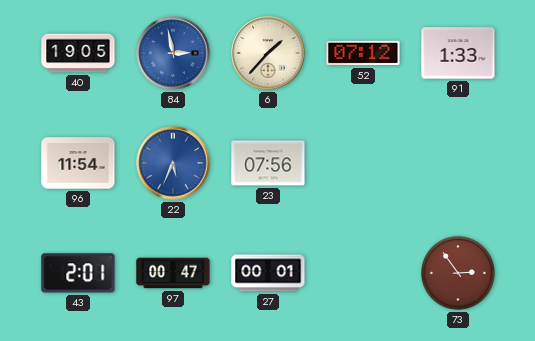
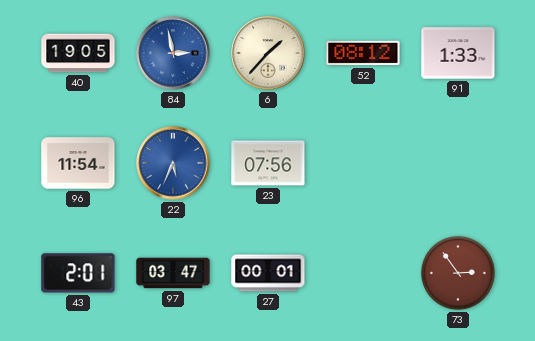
52: 07:12 -> 08:12 (363, 53)
97: 00:47 -> 03:47 (173, 273)
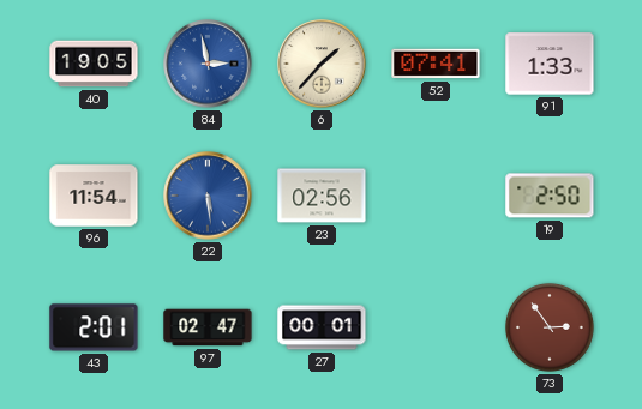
52: 08:12 -> 07:41 (436, 64)
22: 5:34 -> 5:29 (208, 196)
23: 07:56 -> 02:56 (322, 196)
19: none -> 2:50 (550, 196)
97: 03:47 -> 02:47 (208, 327)
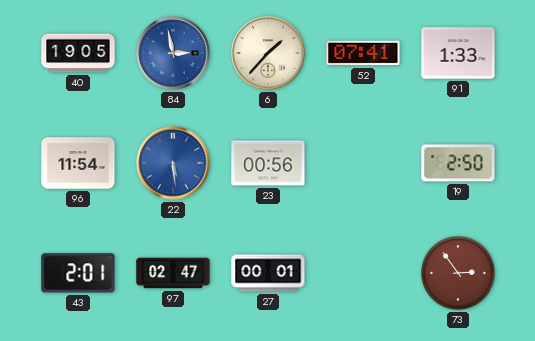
23: 02:56 -> 00:56 (268, 163)
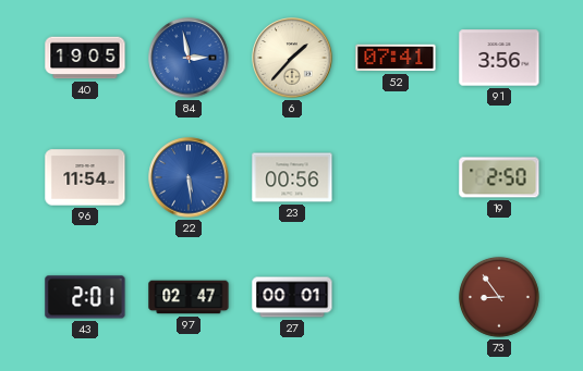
91: 1:33 -> 3:56 (499, 58)
73: 2:54 -> 8:54 (500, 297)
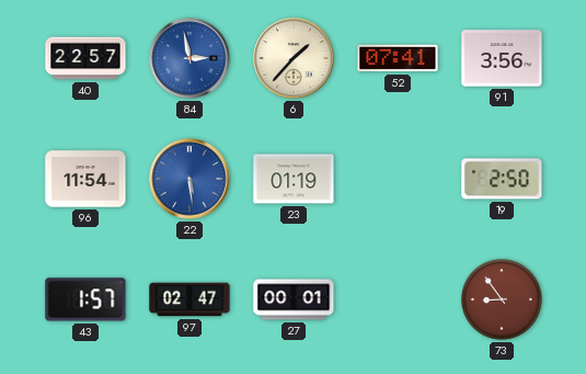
40: 19:05 -> 22:57 (85, 58)
23: 00:56 -> 01:19 (294, 179)
43: 2:01 -> 1:57 (85, 299)
